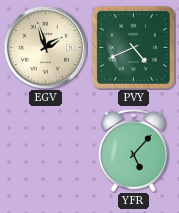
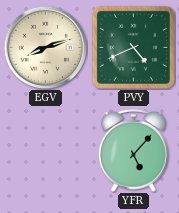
EGV: 1:57 -> 8:12 (45, 47)
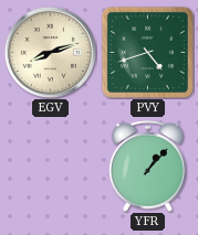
PVY: 4:41 -> 4:42 (147, 52)
YFR: 5:07 -> 1:07 (148, 165)
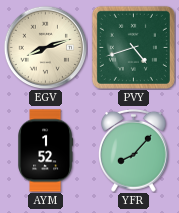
AYM: none -> 1:52 (46, 151)
YFR: 1:07 -> 8:07 (134, 150)
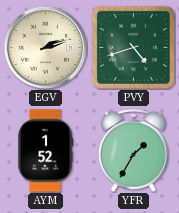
EGV: 8:12 -> 2:12 (45, 47)
YFR: 8:07 -> 1:35 (134, 150)
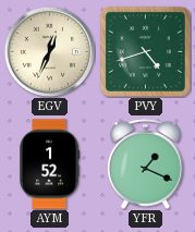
EGV: 2:12 -> 12:34 (49, 51)
YFR: 1:35 -> 1:19 (146, 163)
